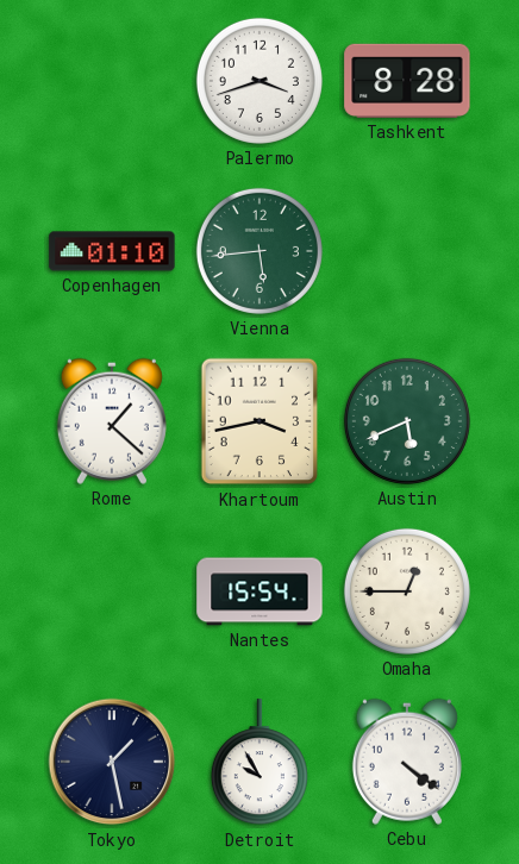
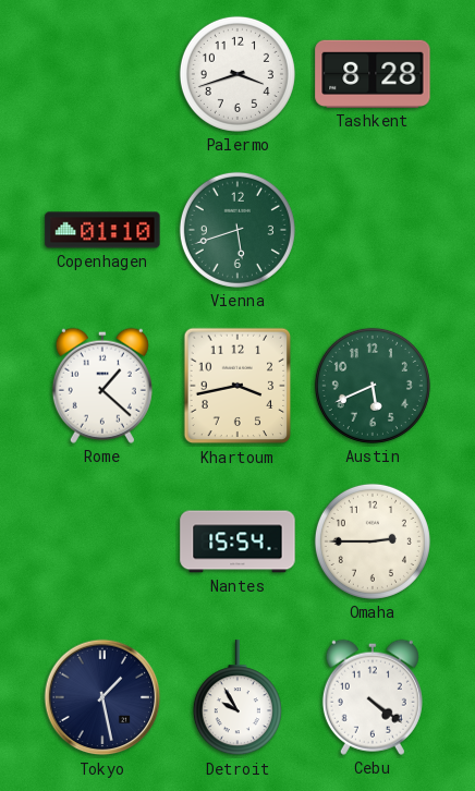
Vienna: 5:44 -> 5:42 (237, 230)
Omaha: 12:45 -> 2:45 (373, 541)
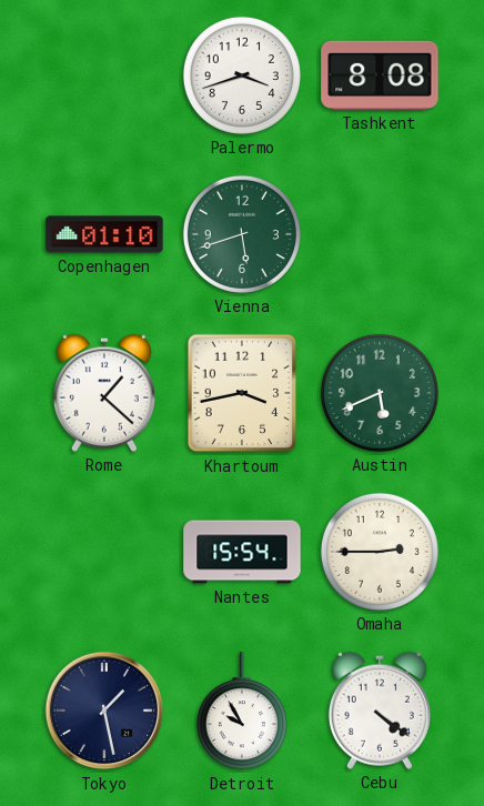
Tashkent: 8:28 -> 8:08 (380, 75)
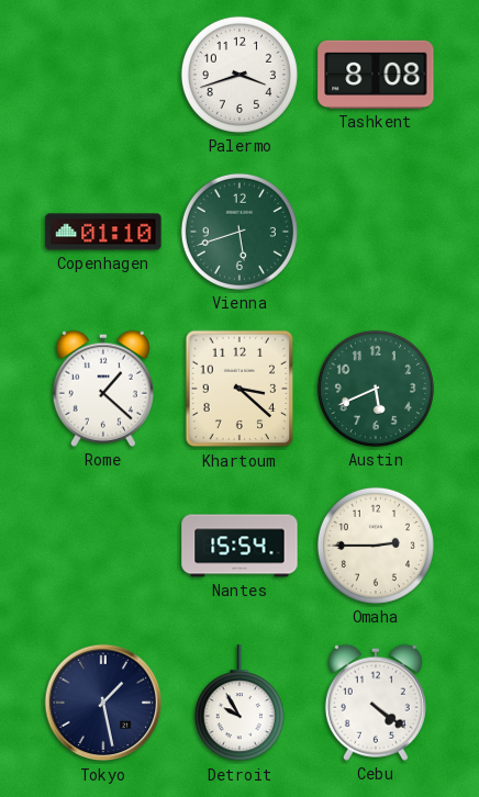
Khartoum: 3:43 -> 3:22 (239, 389)
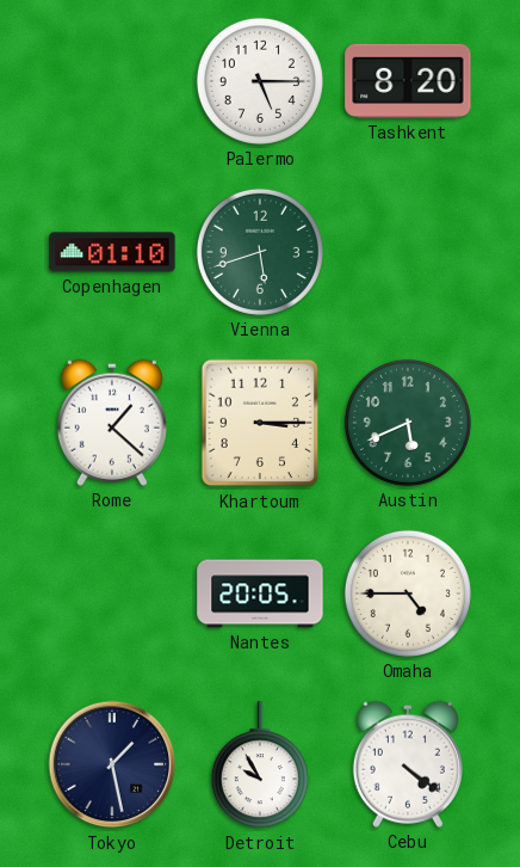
Palermo: 3:42 -> 5:15 (260, 81)
Tashkent: 8:08 -> 8:20 (408, 81)
Khartoum: 3:22 -> 3:15 (260, 423)
Nantes: 15:54 -> 20:05 (260, 594)
Omaha: 2:45 -> 4:45 (408, 594)
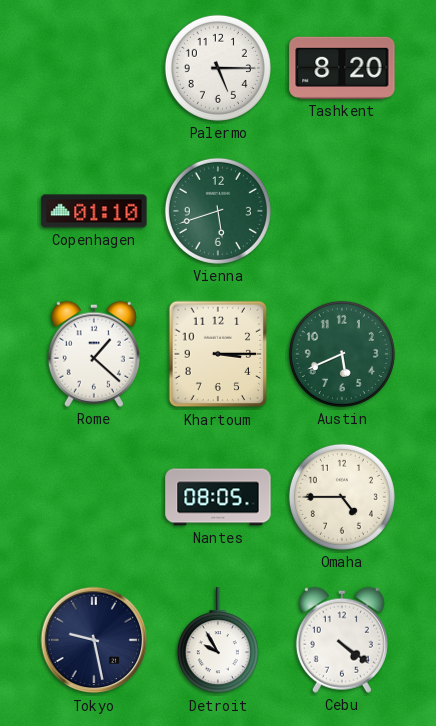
Nantes: 20:05 -> 08:05 (218, 497)
Tokyo: 1:28 -> 9:28 (94, 640)
